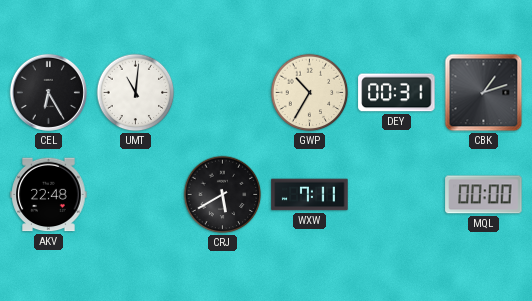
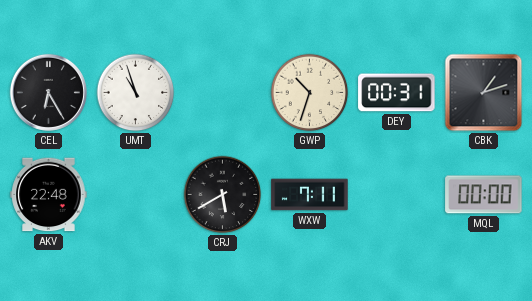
UMT: 11:01 -> 10:57 (136, 93)
GWP: 10:35 -> 10:33 (310, 93)
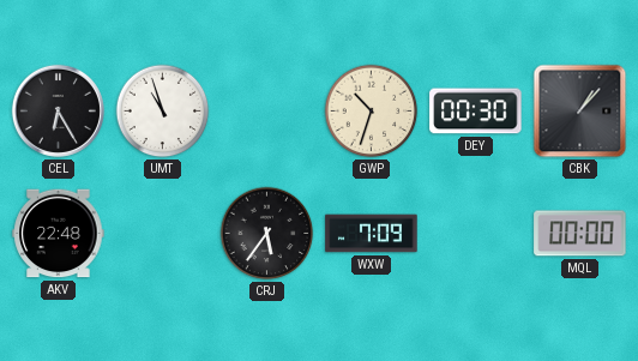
DEY: 00:31 -> 00:30 (476, 112)
CBK: 1:12 -> 1:07 (580, 112)
CRJ: 5:40 -> 5:36 (267, 234)
WXW: 7:11 -> 7:09 (372, 234)
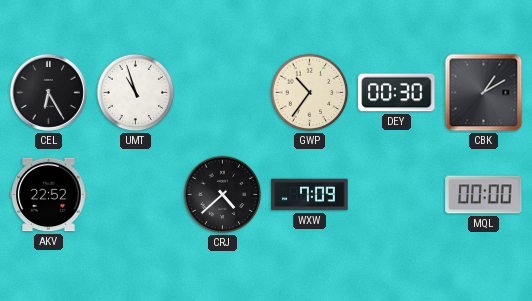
GWP: 10:33 -> 10:36 (310, 93)
CBK: 1:07 -> 1:10 (484, 93)
AKV: 22:48 -> 22:52 (49, 195)
CRJ: 5:36 -> 4:38 (223, 195)
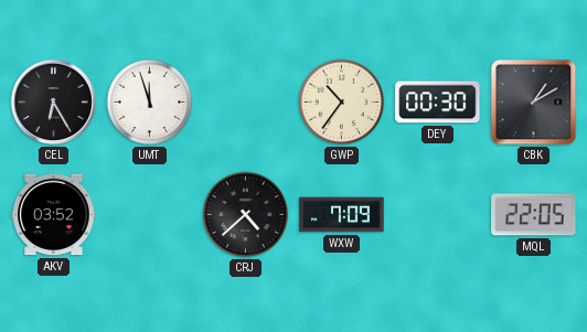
UMT: 10:57 -> 11:57 (150, 103)
AKV: 22:52 -> 03:52 (54, 215)
MQL: 00:00 -> 22:05 (534, 215)
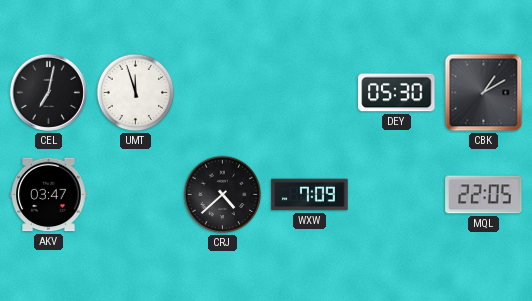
CEL: 6:25 -> 7:02 (48, 92)
GWP: 10:36 -> none (342, 103)
DEY: 00:30 -> 05:30 (397, 93)
AKV: 03:52 -> 03:47 (49, 195)
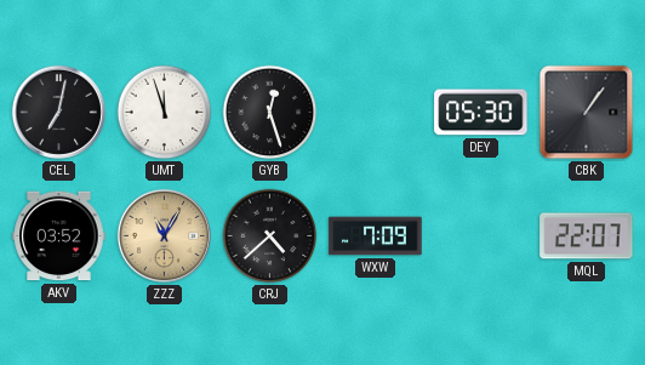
GYB: none -> 12:27 (270, 113)
CBK: 1:10 -> 1:06 (587, 113)
AKV: 03:47 -> 03:52 (59, 236)
ZZZ: none -> 11:05 (164, 235)
MQL: 22:05 -> 22:07 (587, 236)
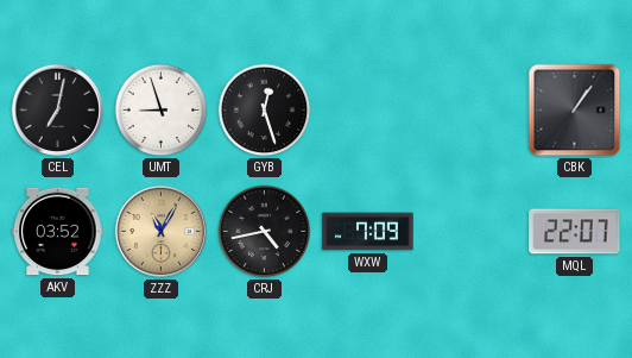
UMT: 11:57 -> 8:57 (162, 111)
DEY: 05:30 -> none (481, 113)
CRJ: 4:38 -> 4:43 (265, 232)
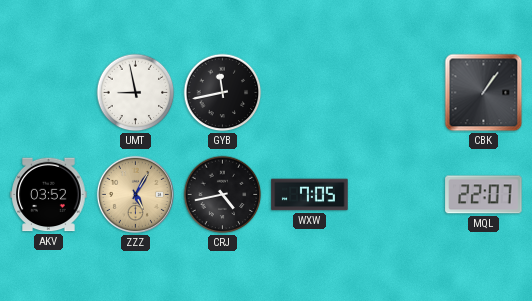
CEL: 7:02 -> none (57, 109)
UMT: 8:57 -> 8:58 (136, 93)
GYB: 12:27 -> 11:43 (223, 93)
ZZZ: 11:05 -> 5:05 (135, 194)
WXW: 7:09 -> 7:05 (310, 195)
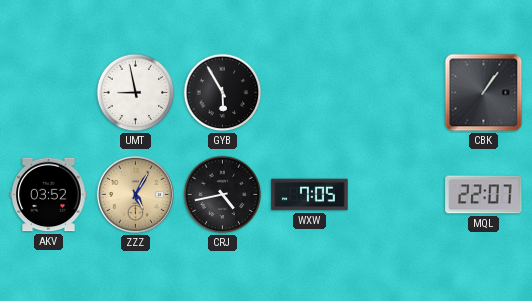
GYB: 11:43 -> 5:55 (223, 93)
